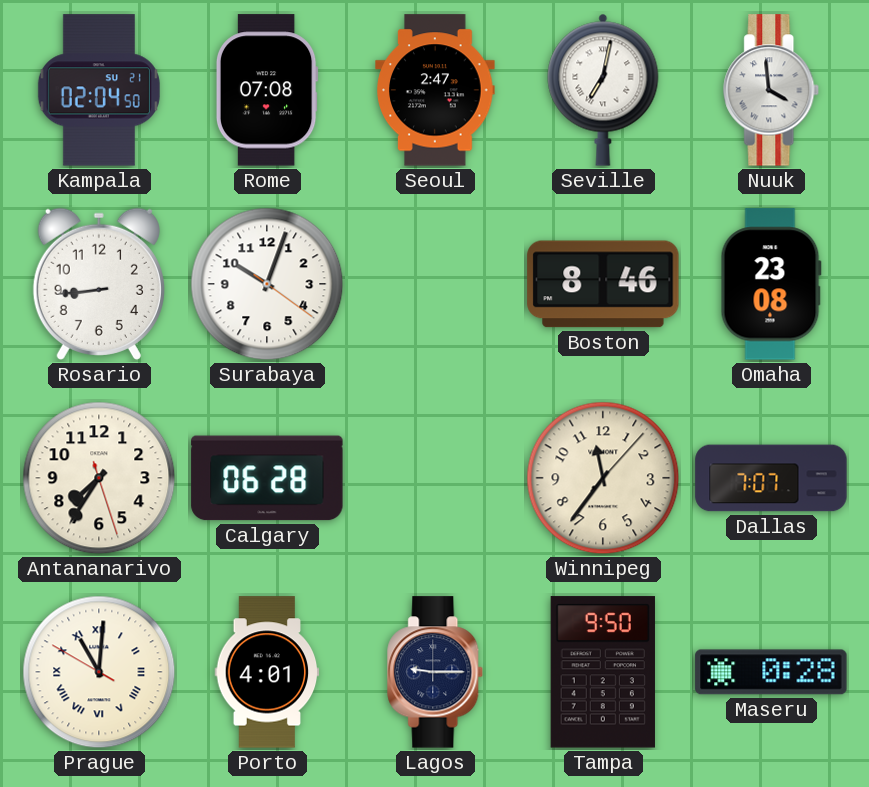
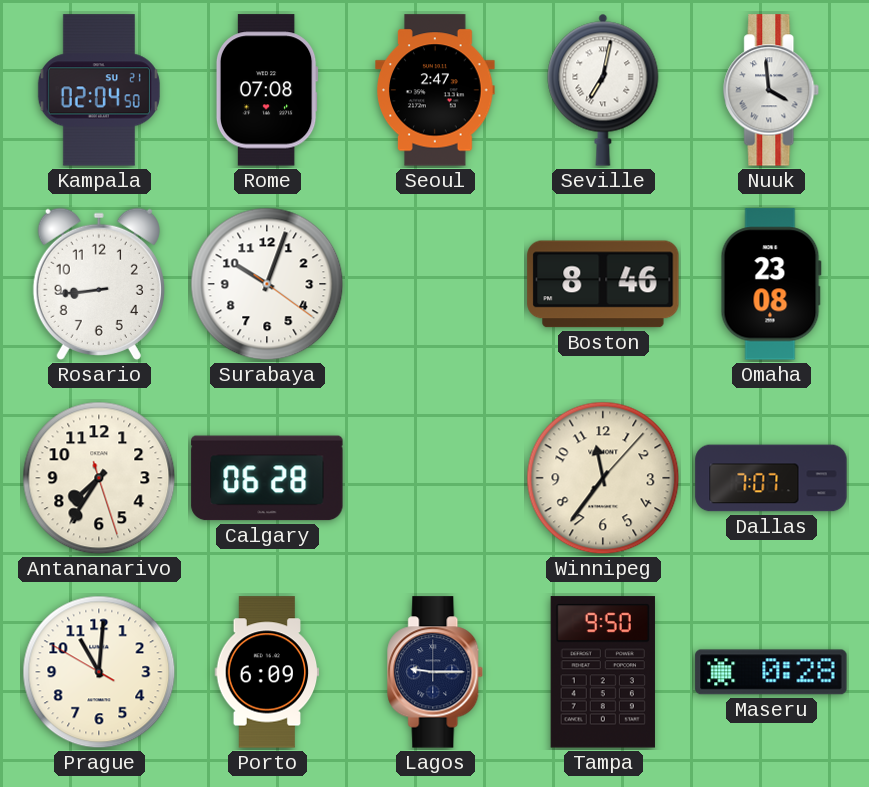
Prague numerals: Roman -> Arabic (99, 672)
Porto: 4:01 -> 6:09 (267, 672)
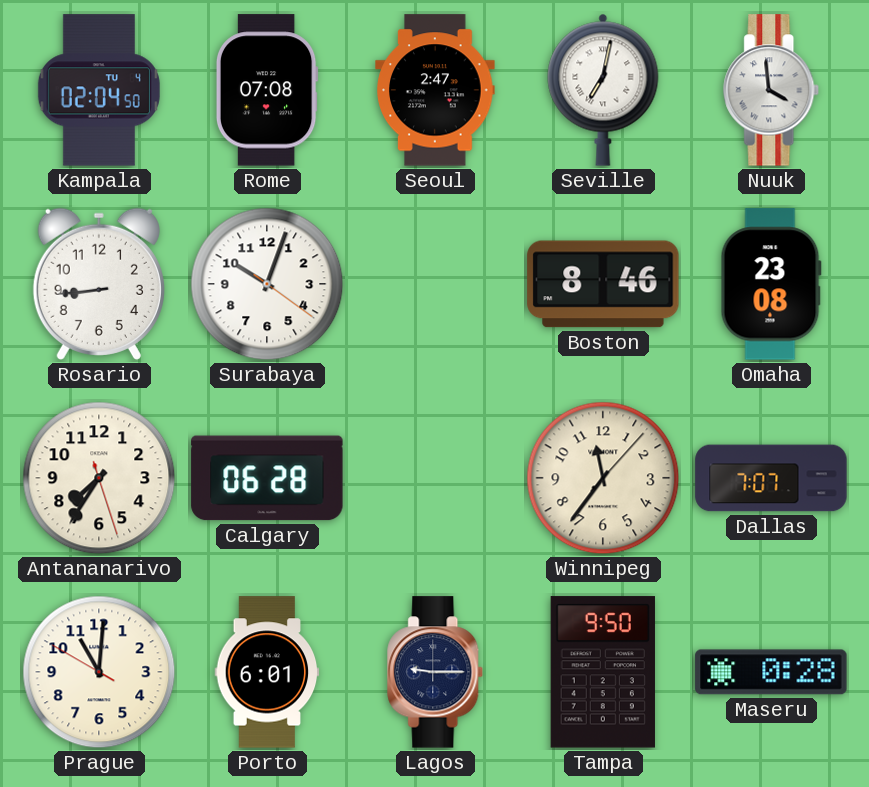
Kampala date: SU 21 -> TU 4 (99, 90)
Porto: 6:09 -> 6:01 (267, 672)
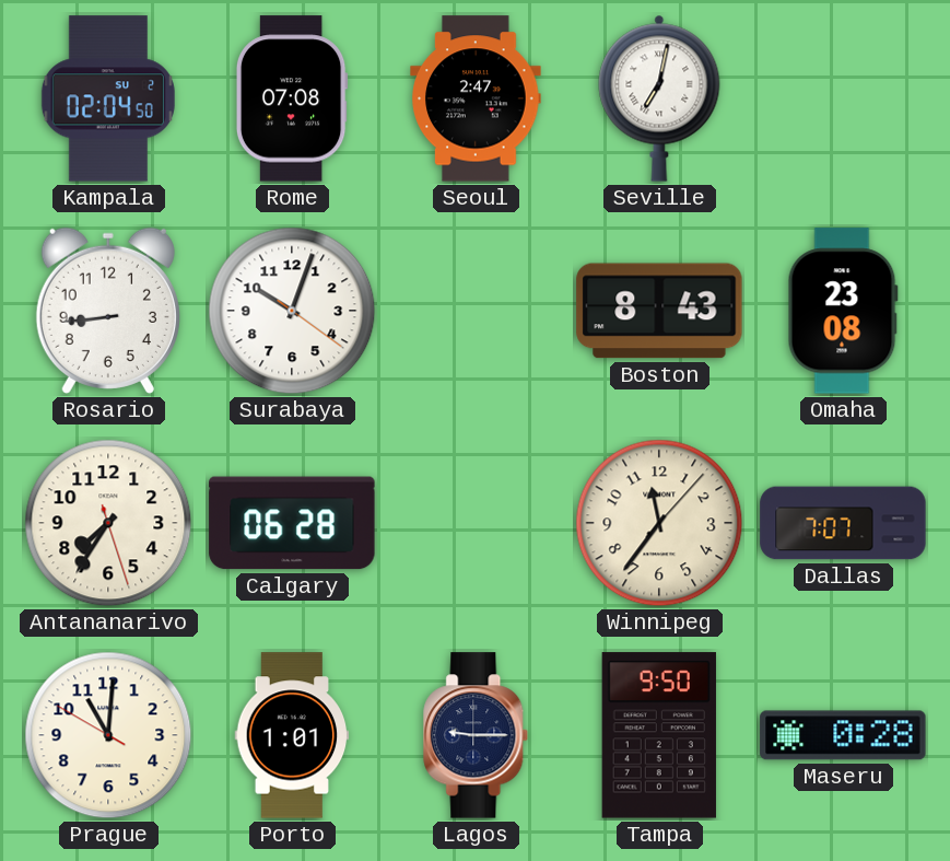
Kampala date: TU 4 -> SU 2 (108, 98)
Nuuk: 3:59 -> none (772, 90)
Boston: 8:46 -> 8:43 (659, 311)
Porto: 6:01 -> 1:01 (292, 735)
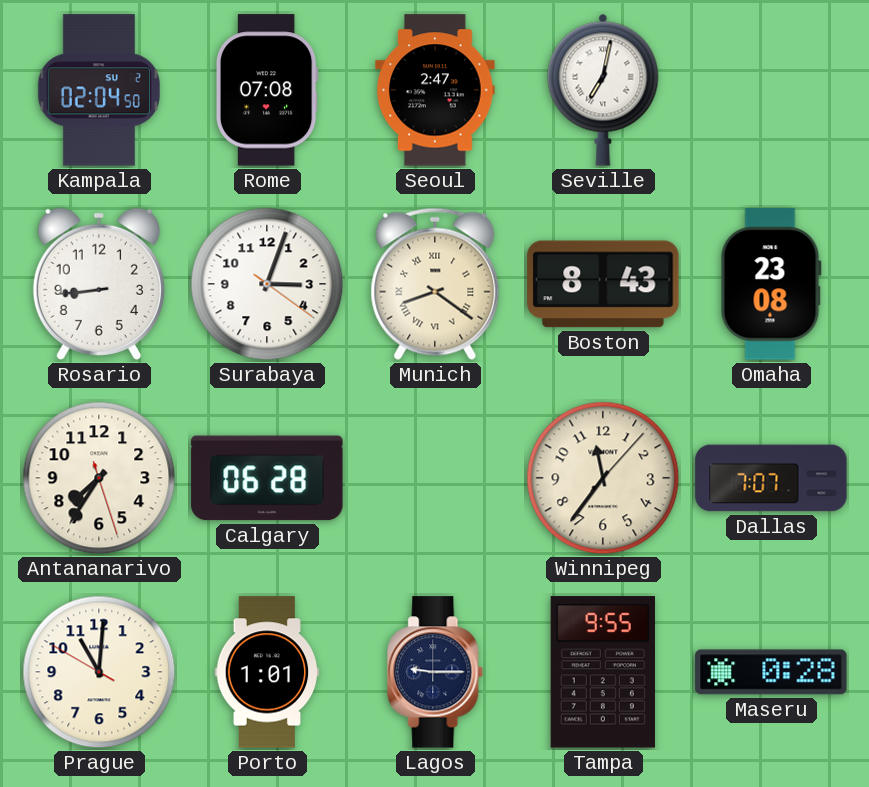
Surabaya: 10:03 -> 3:03 (267, 284)
Munich: none -> 8:21 (435, 284)
Tampa: 9:50 -> 9:55 (603, 672)
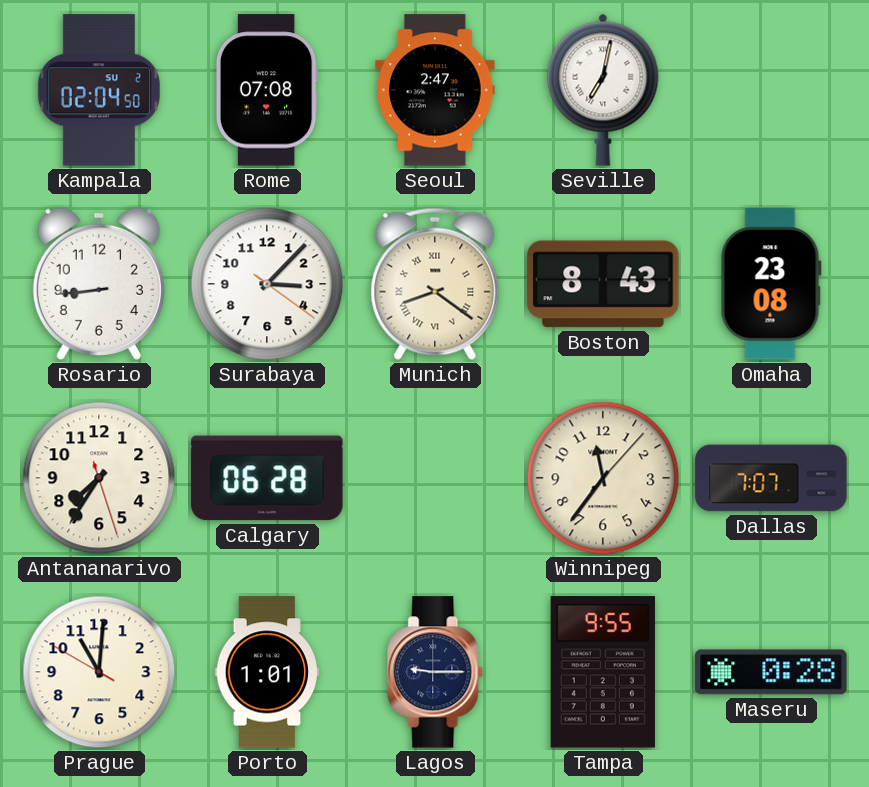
Surabaya: 3:03 -> 3:07 (267, 284)
